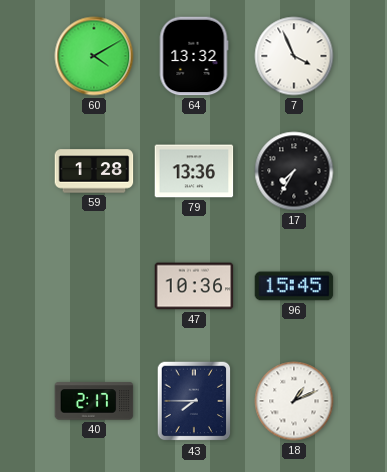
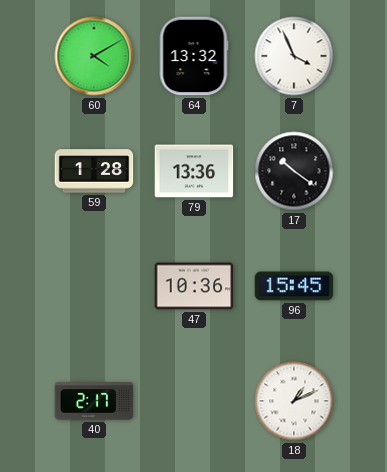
17: 7:35 -> 10:21 (294, 171)
43: 7:45 -> none (194, 401)
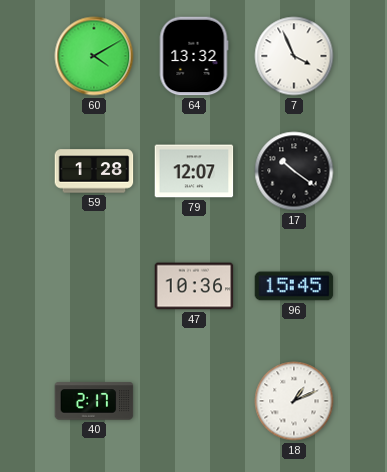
79: 13:36 -> 12:07 (194, 171)
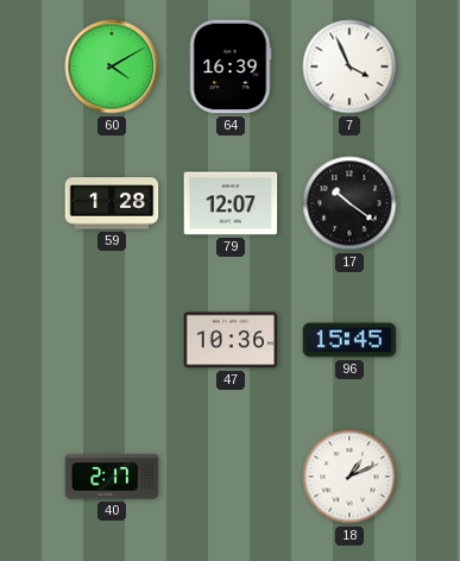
64: 13:32 -> 16:39 (231, 67)
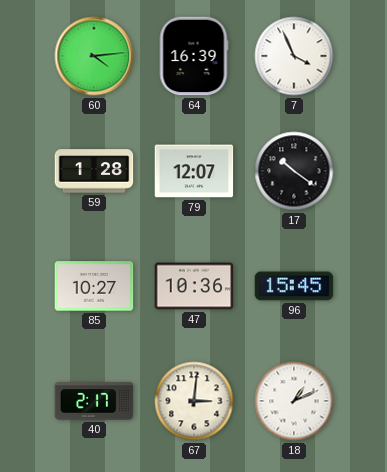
60: 4:10 -> 4:14 (94, 56)
85: none -> 10:27 (94, 286)
67: none -> 3:01 (194, 401)
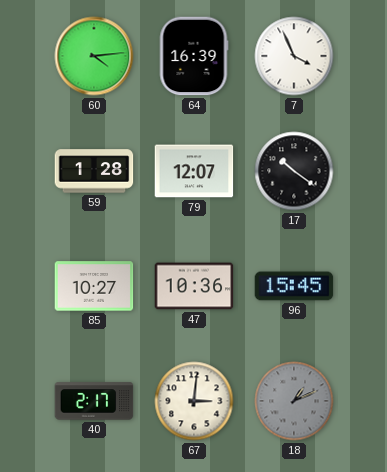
18 dial: white -> grey (294, 401)
